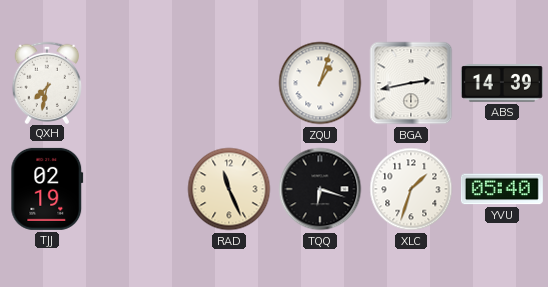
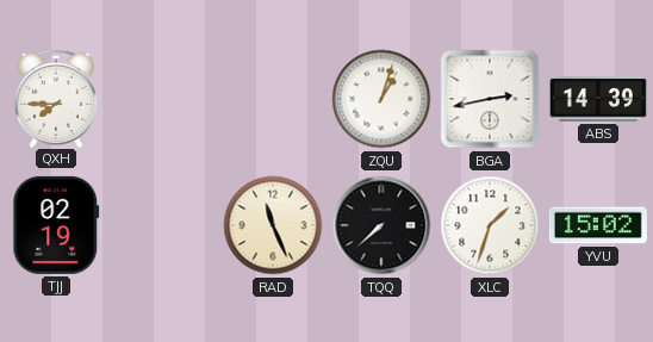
QXH: 7:32 -> 7:45 (56, 98)
TQQ: 6:18 -> 7:38 (381, 225)
YVU: 05:40 -> 15:02 (598, 225)
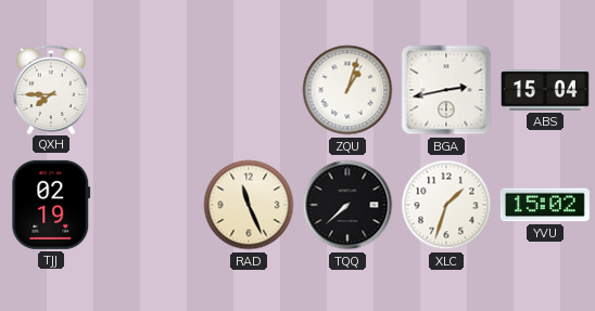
ABS: 14:39 -> 15:04 (545, 90)
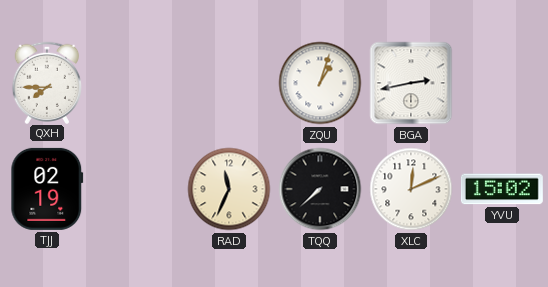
ABS: 15:04 -> none (545, 90)
RAD: 11:26 -> 11:34 (229, 189)
XLC: 1:33 -> 12:11 (411, 189)
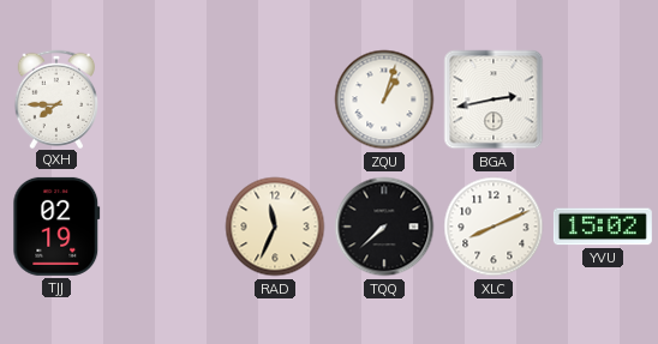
XLC: 12:11 -> 8:11 (493, 227)
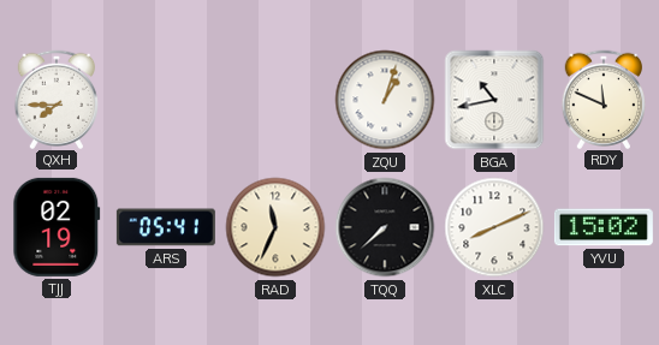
BGA: 2:43 -> 10:43 (494, 100)
RDY: none -> 11:49 (604, 99)
ARS: none -> 05:41 (166, 227)
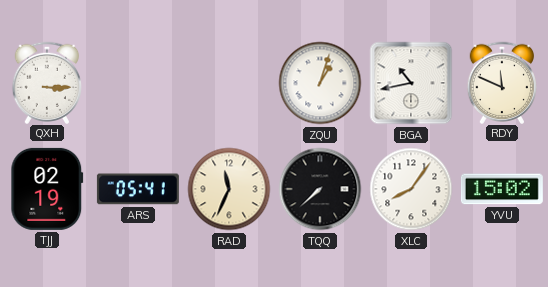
QXH: 7:45 -> 3:15 (47, 82)
XLC: 8:11 -> 8:06 (411, 189)
